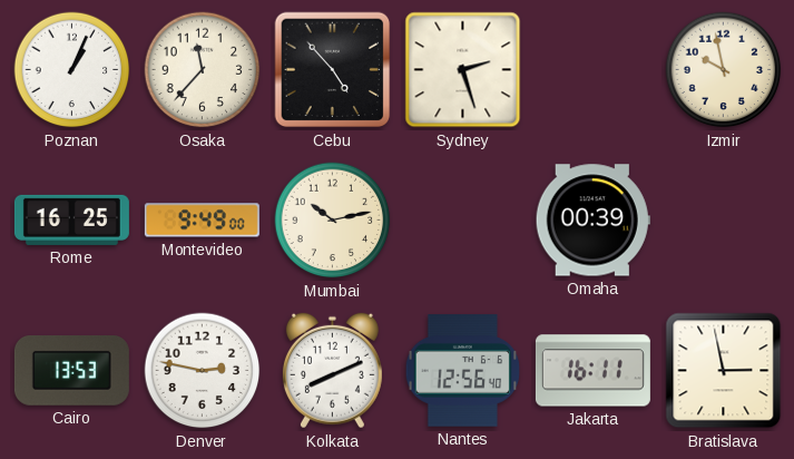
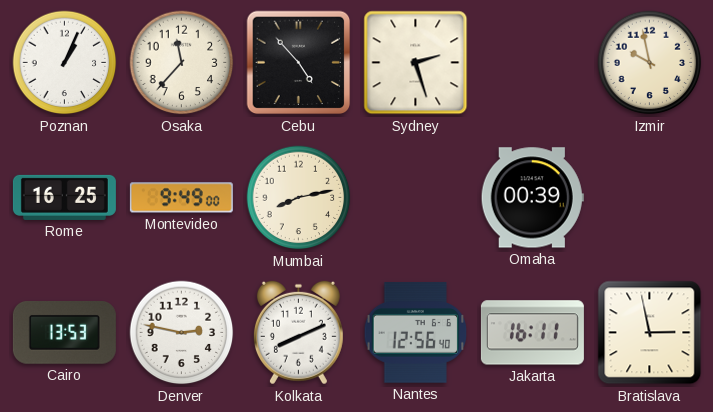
Mumbai: 10:13 -> 8:13 (299, 198)
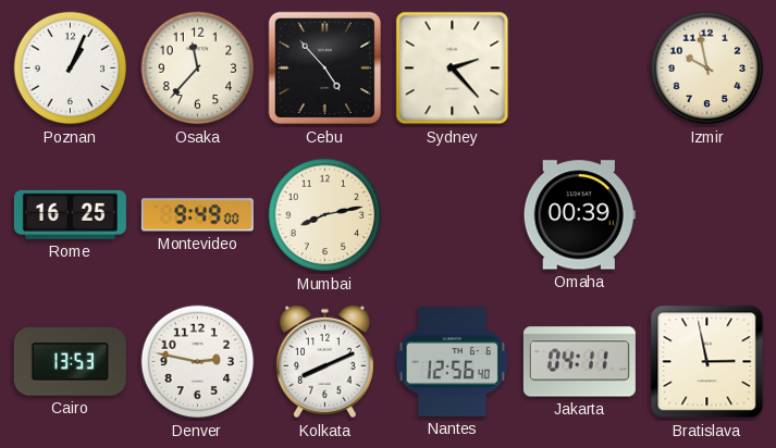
Sydney: 2:27 -> 2:23 (453, 69)
Jakarta: 16:11 -> 04:11 (579, 362)
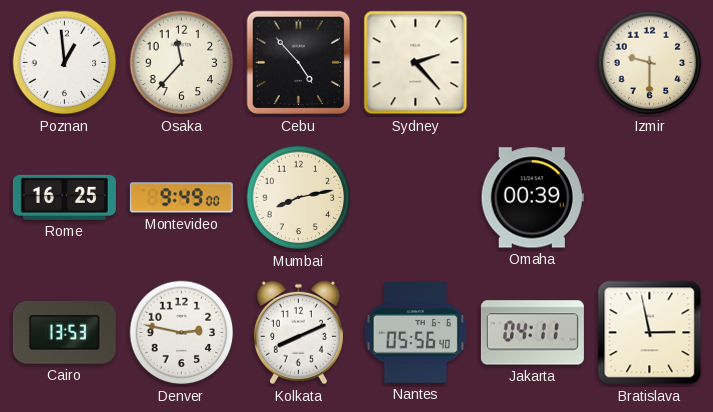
Poznan: 1:04 -> 12:59 (65, 63)
Izmir: 9:58 -> 9:30 (650, 63)
Nantes: 12:56 -> 05:56 (416, 333)
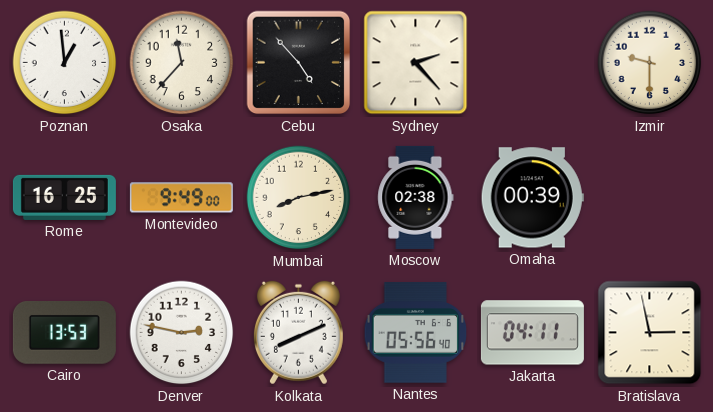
Moscow: none -> 02:38 (416, 197)
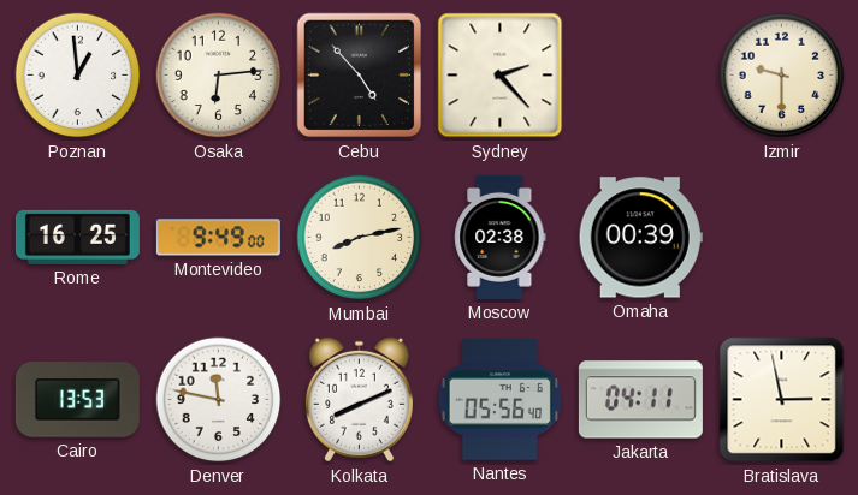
Osaka: 11:37 -> 6:14 (219, 76)
Denver: 2:47 -> 11:47 (219, 400)
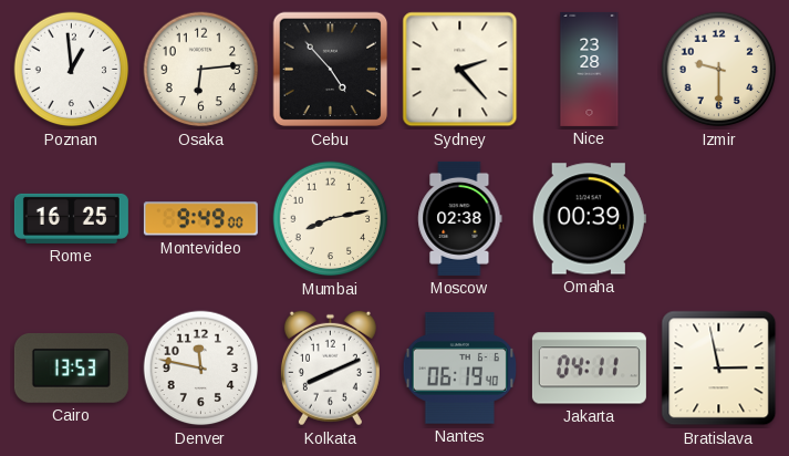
Nice: none -> 23:28 (590, 69)
Nantes: 05:56 -> 06:19 (460, 369)
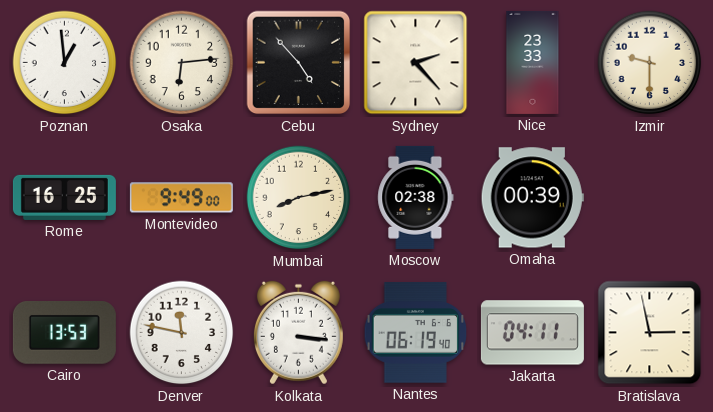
Nice: 23:28 -> 23:33 (533, 62)
Kolkata: 8:11 -> 3:16 (298, 333)
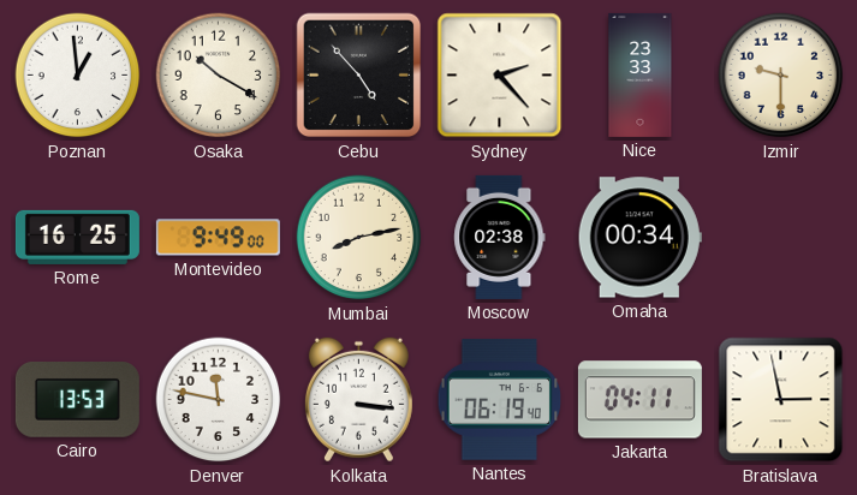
Osaka: 6:14 -> 10:20 (219, 76)
Omaha: 00:39 -> 00:34 (639, 238)
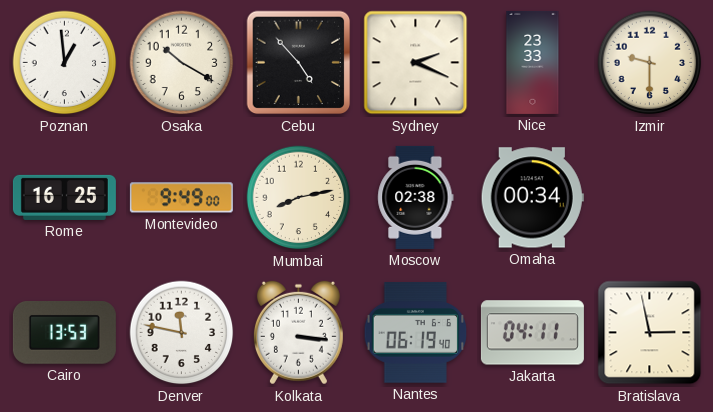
Sydney: 2:23 -> 2:19 (416, 63)
